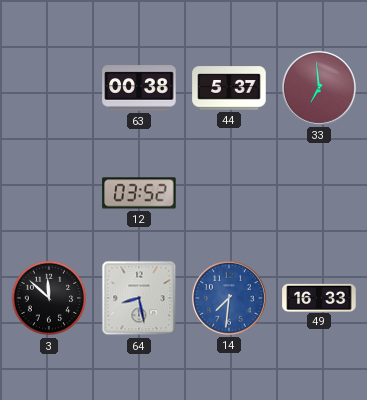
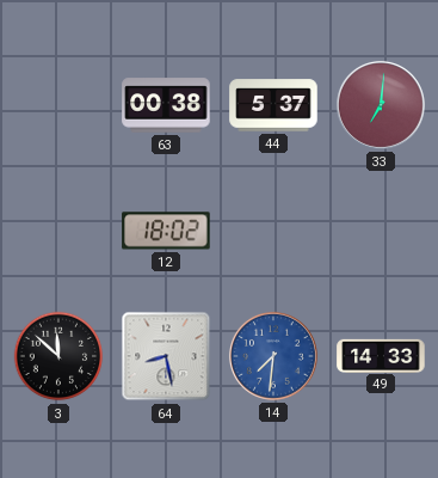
33: 6:59 -> 7:01 (381, 105)
12: 03:52 -> 18:02 (166, 231)
49: 16:33 -> 14:33 (381, 355)
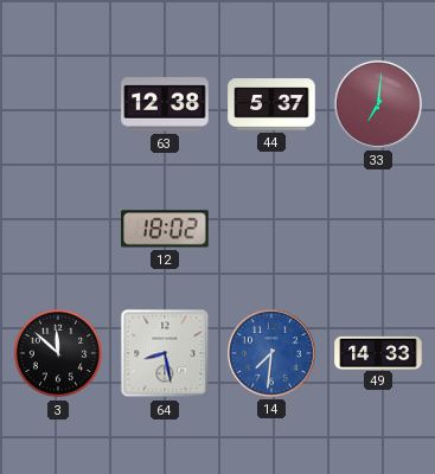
63: 00:38 -> 12:38 (165, 104)
